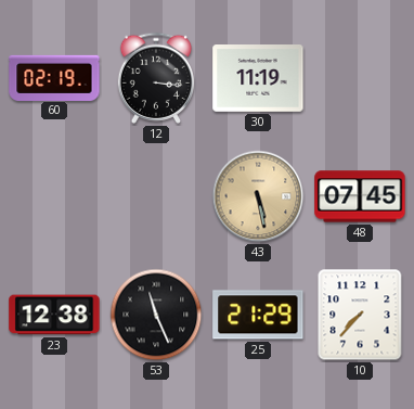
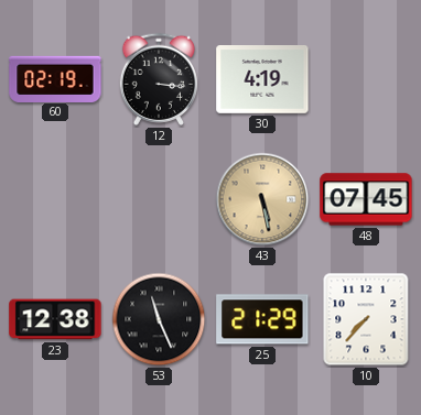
30: 11:19 -> 4:19 (262, 80)
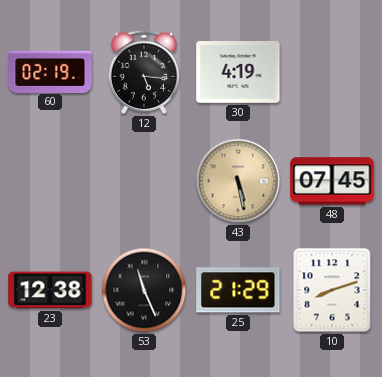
12: 3:16 -> 5:16 (143, 72)
10: 7:37 -> 8:12 (332, 290)
